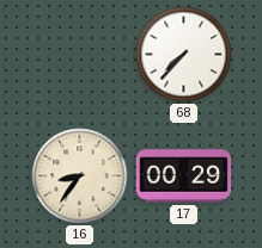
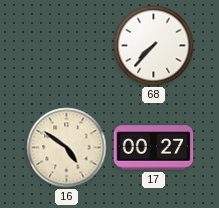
16: 8:36 -> 4:51 (67, 148)
17: 00:29 -> 00:27 (154, 148)
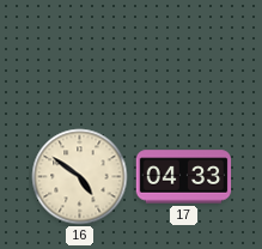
68: 7:37 -> none (154, 46)
17: 00:27 -> 04:33 (184, 177)
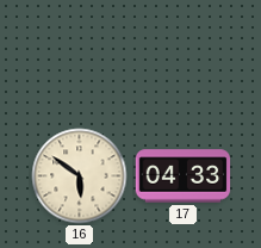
16: 4:51 -> 5:51 (80, 176)
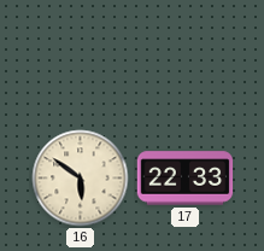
17: 04:33 -> 22:33 (186, 179)
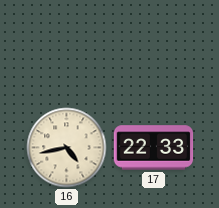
16: 5:51 -> 4:43 (67, 148)
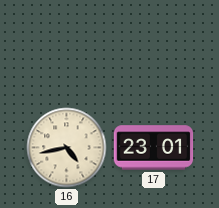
17: 22:33 -> 23:01 (154, 148)
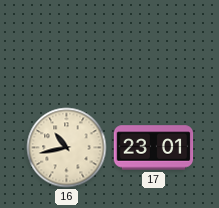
16: 4:43 -> 10:43 (67, 148)
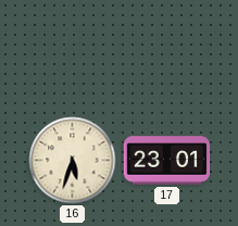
16: 10:43 -> 5:33 (73, 161)
